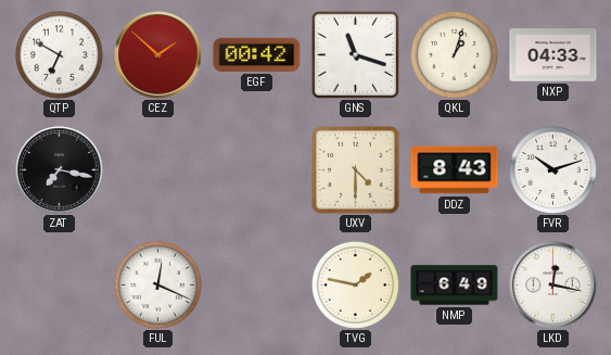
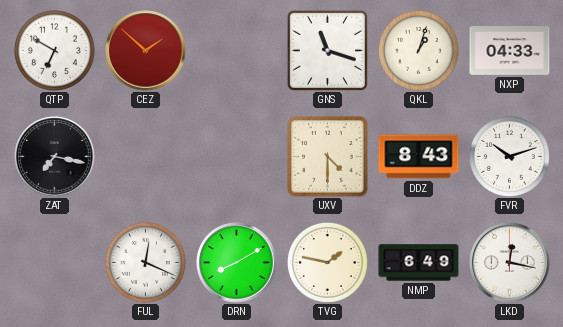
EGF: 00:42 -> none (257, 54)
DRN: none -> 8:10 (237, 263)
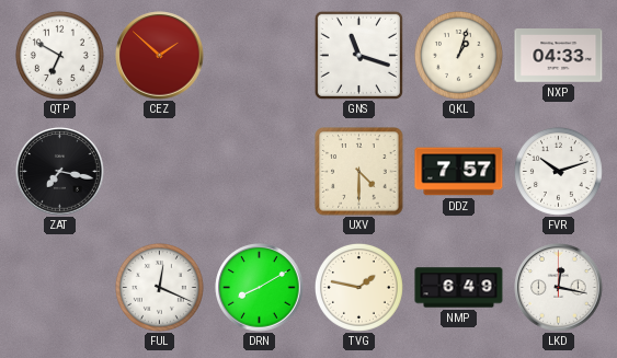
DDZ: 8:43 -> 7:57 (459, 172)
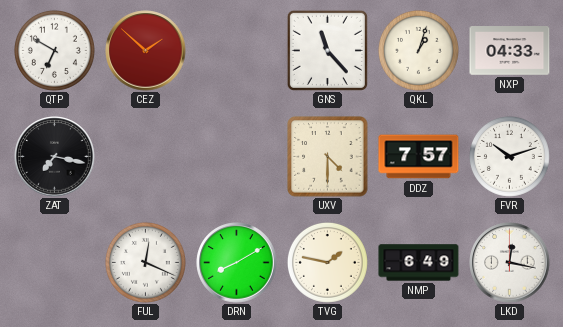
GNS: 11:18 -> 11:23 (327, 50)
